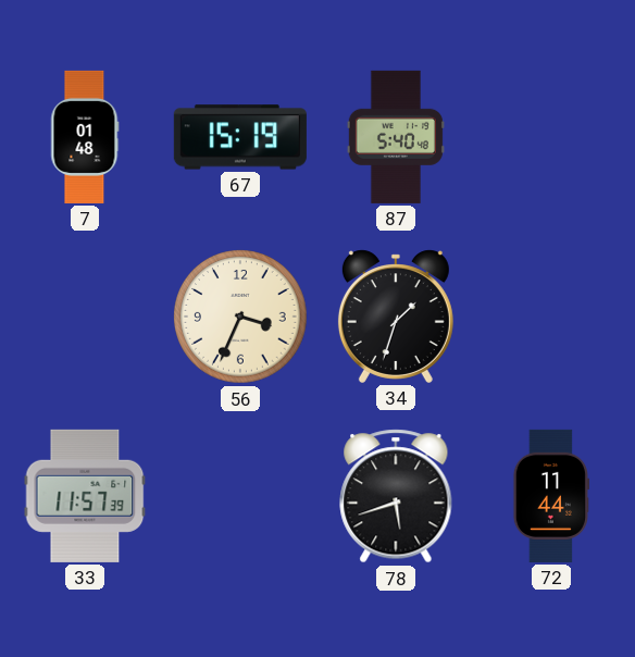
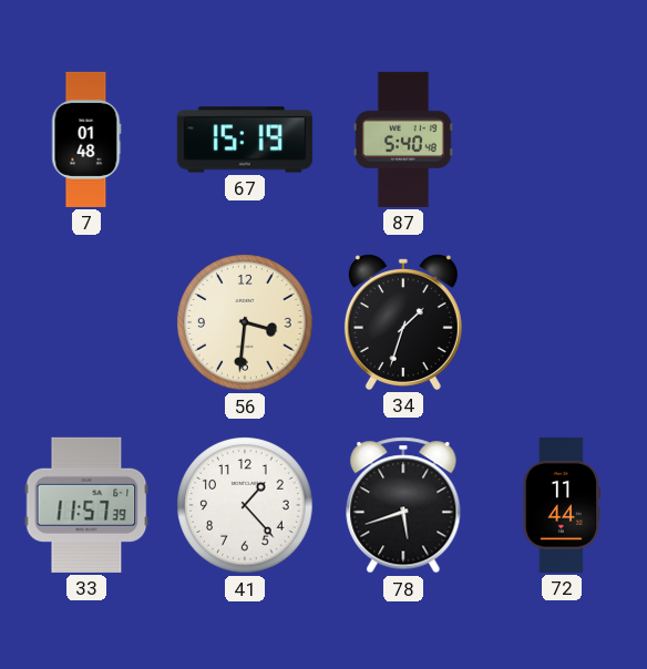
56: 3:34 -> 3:31 (245, 322)
41: none -> 1:23 (245, 505)
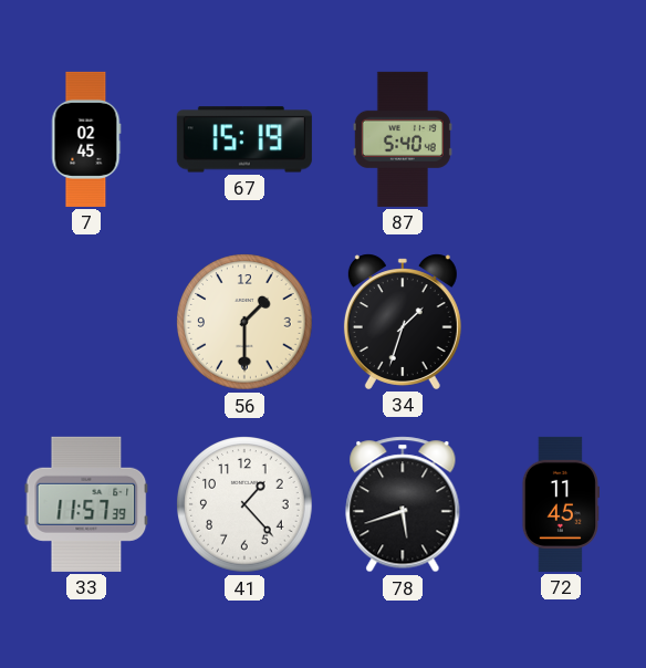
7: 01:48 -> 02:45 (86, 139)
56: 3:31 -> 1:30 (244, 322)
72: 11:44 -> 11:45 (560, 504)
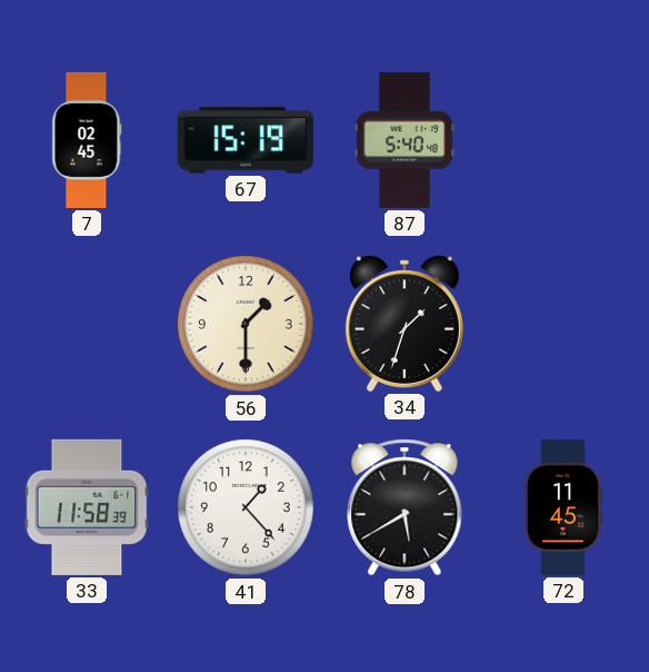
33: 11:57 -> 11:58 (87, 507)
78: 5:42 -> 5:40 (405, 507)
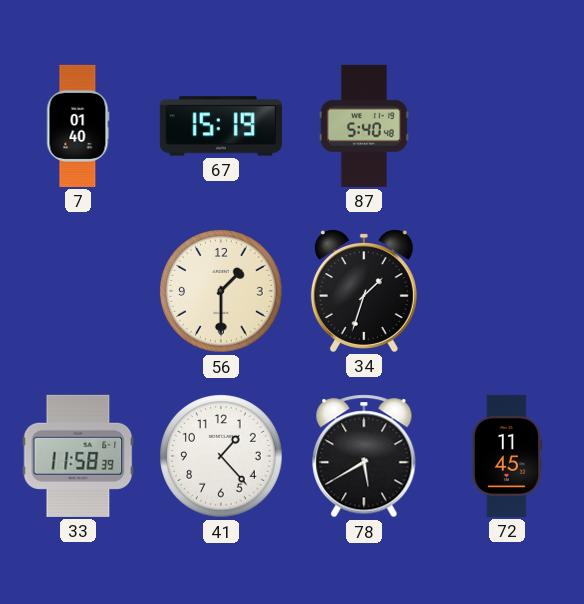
7: 02:45 -> 01:40 (78, 126)
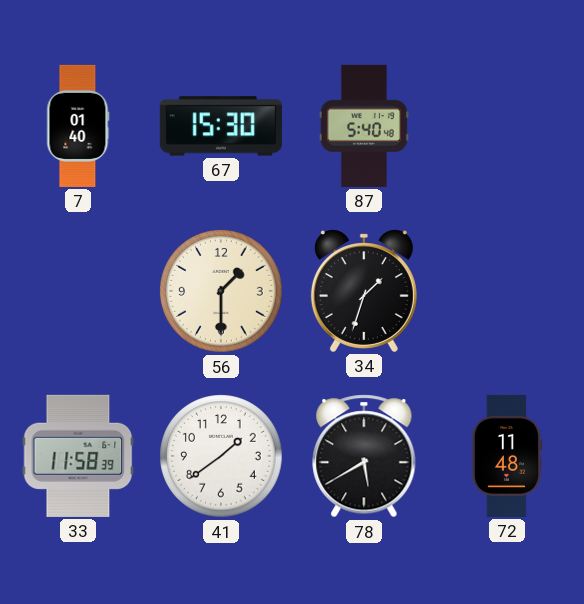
67: 15:19 -> 15:30 (221, 126)
41: 1:23 -> 1:39 (221, 456)
72: 11:45 -> 11:48 (506, 456)
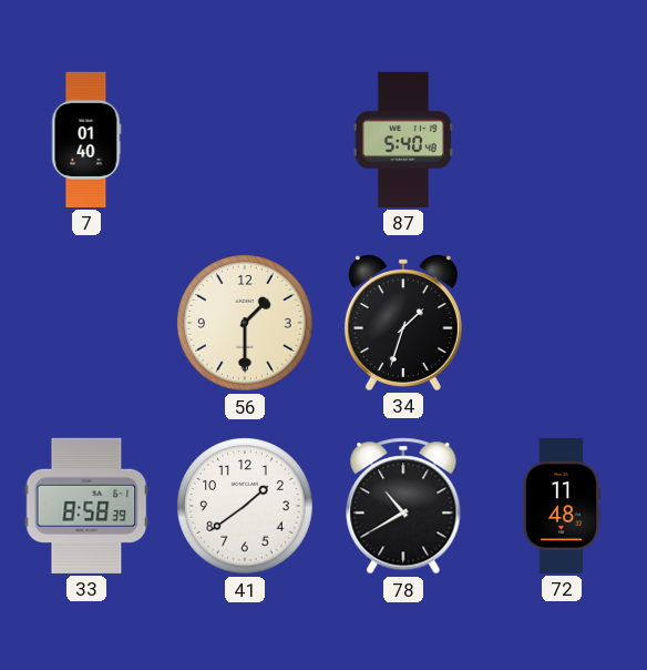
67: 15:30 -> none (221, 126)
33: 11:58 -> 8:58 (86, 506)
78: 5:40 -> 10:40 (403, 506)
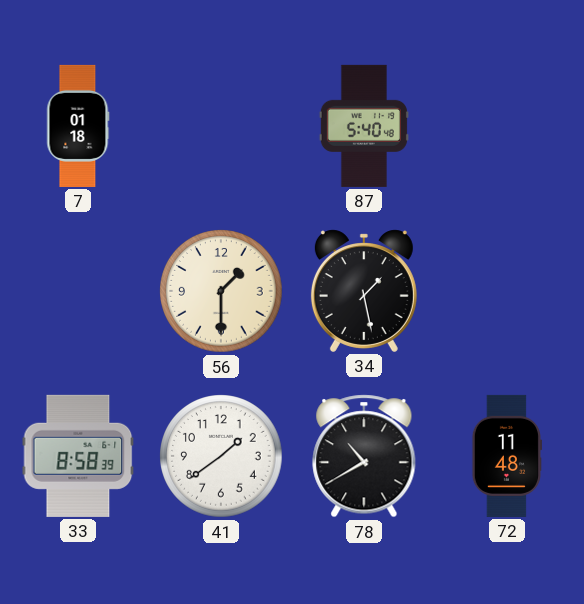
7: 01:40 -> 01:18 (78, 126)
34: 1:33 -> 1:28 (364, 291)
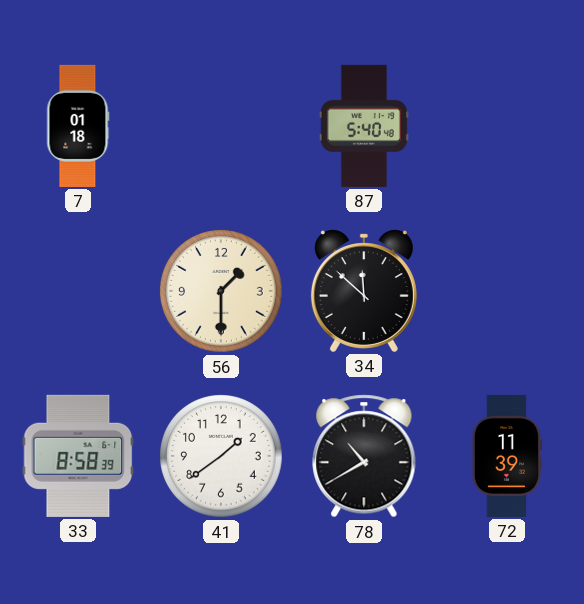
34: 1:28 -> 11:52 (364, 291)
72: 11:48 -> 11:39 (506, 456)
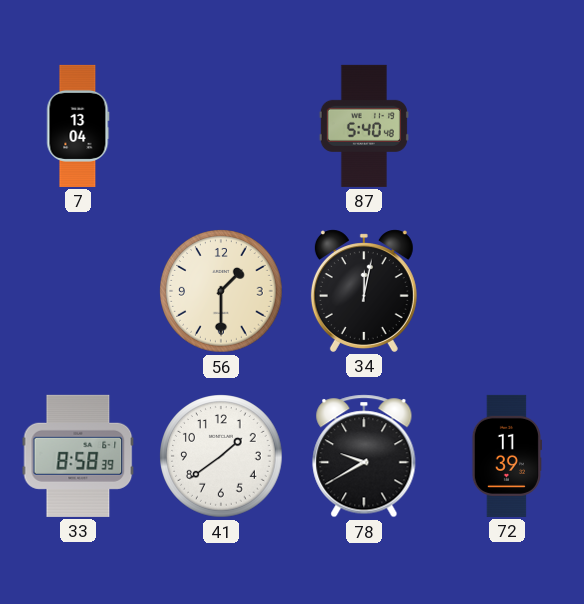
7: 01:18 -> 13:04 (78, 126)
34: 11:52 -> 12:02 (364, 291)
78: 10:40 -> 9:40 (364, 456)
